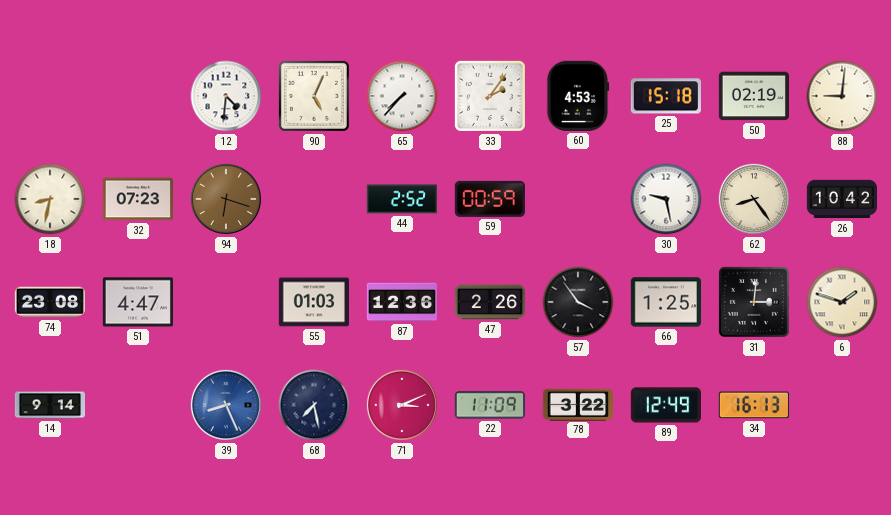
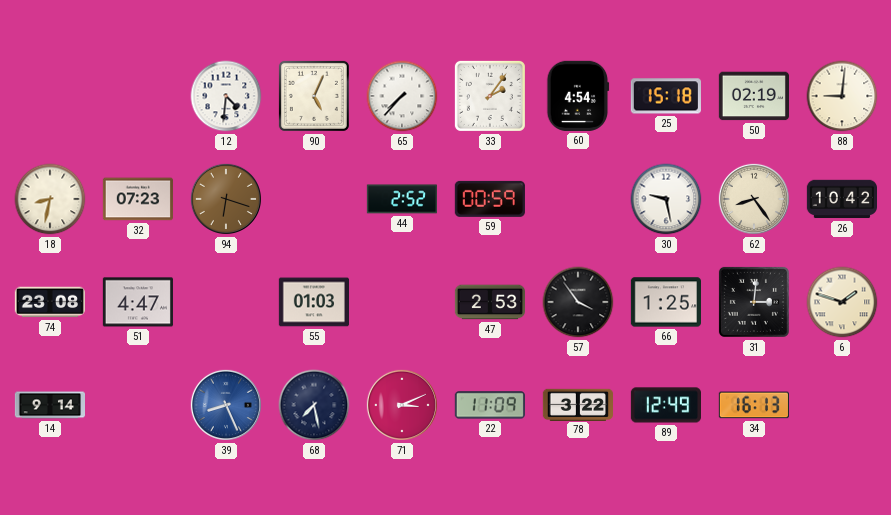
60: 4:53 -> 4:54 (578, 96)
87: 12:36 -> none (401, 302)
47: 2:26 -> 2:53 (489, 302)
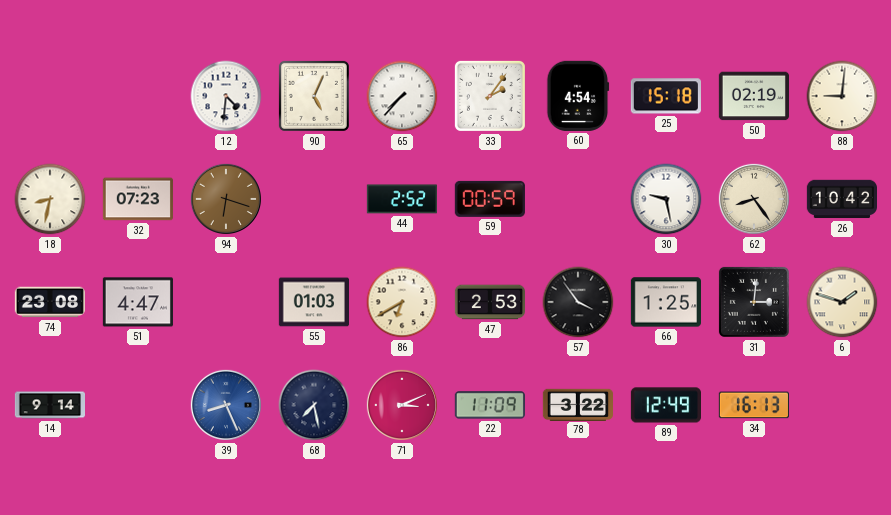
86: none -> 6:40 (402, 302)
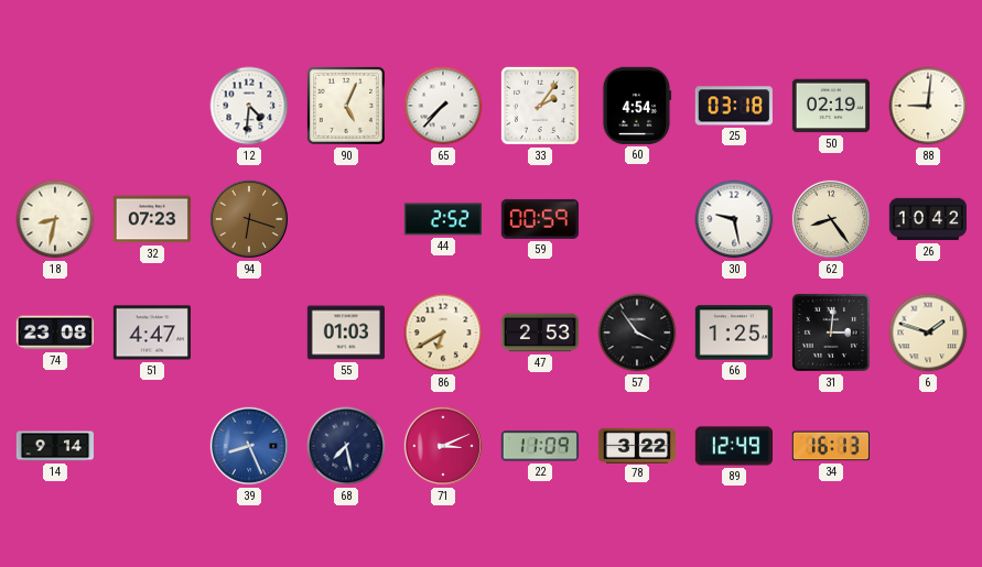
25: 15:18 -> 03:18 (734, 106)
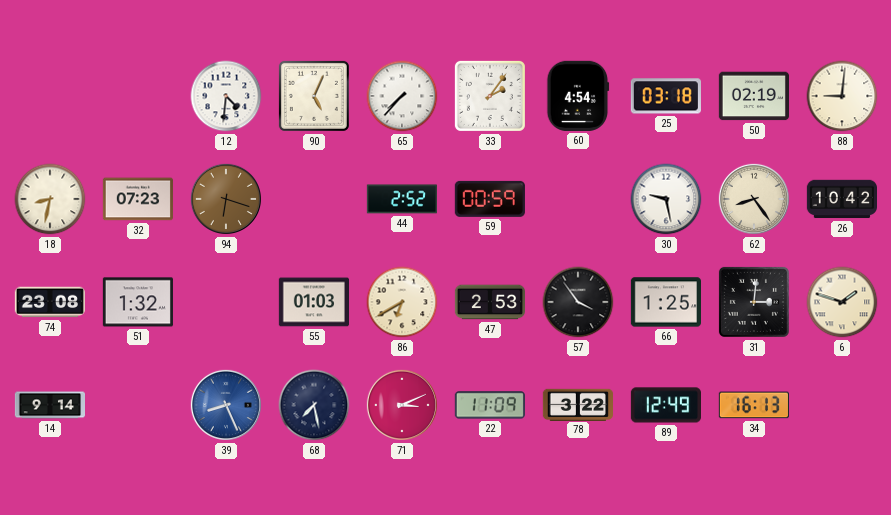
51: 4:47 -> 1:32 (138, 302)
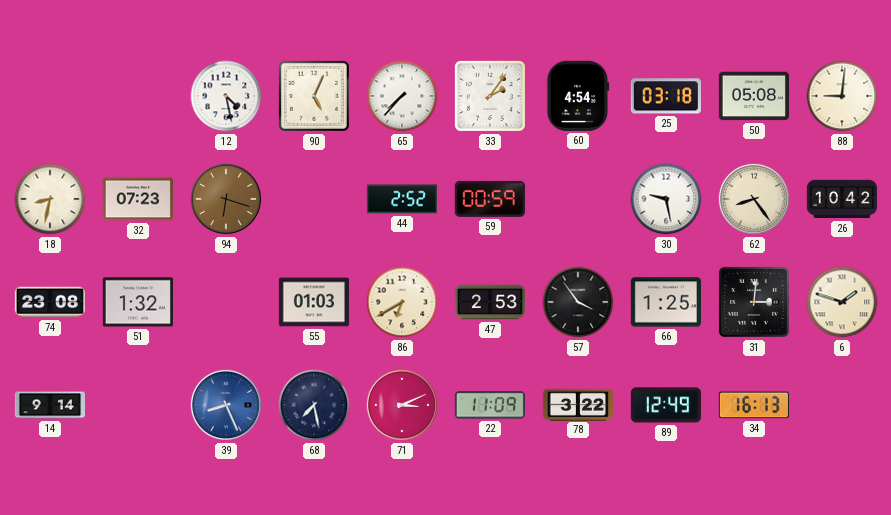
12: 4:31 -> 4:28 (226, 96)
50: 02:19 -> 05:08 (753, 96)
